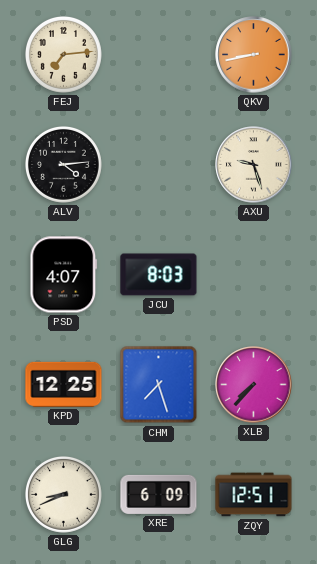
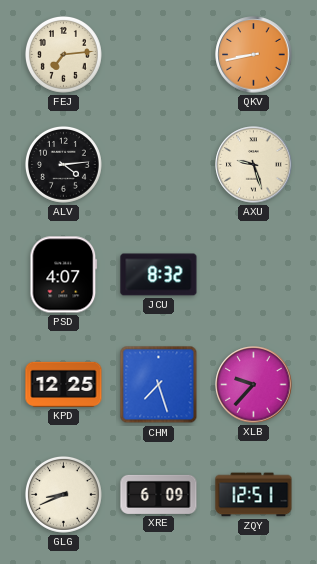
JCU: 8:03 -> 8:32 (159, 275)
XLB: 7:37 -> 9:37 (254, 385)
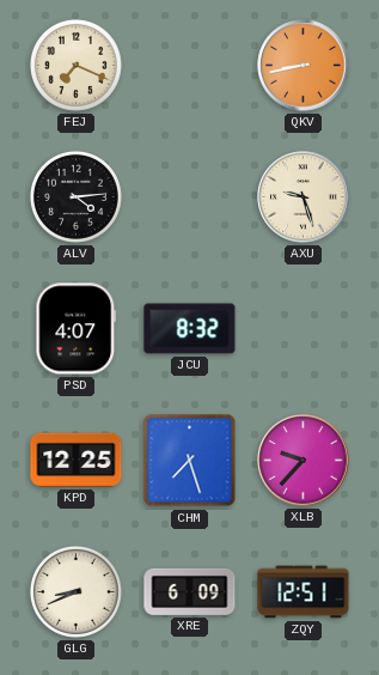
FEJ: 7:14 -> 7:19 (75, 65)
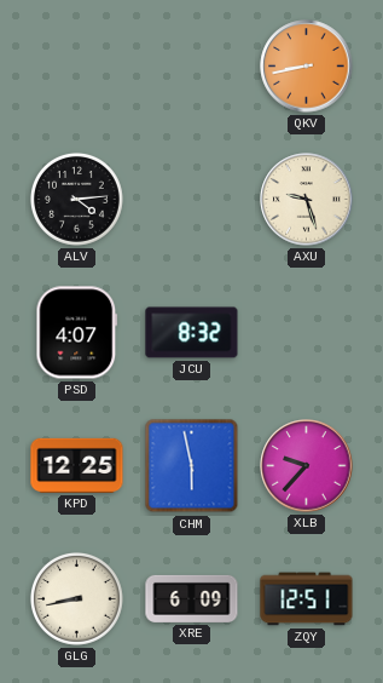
FEJ: 7:19 -> none (75, 65)
CHM: 7:27 -> 5:58 (192, 466)
GLG: 8:41 -> 8:43 (76, 598)
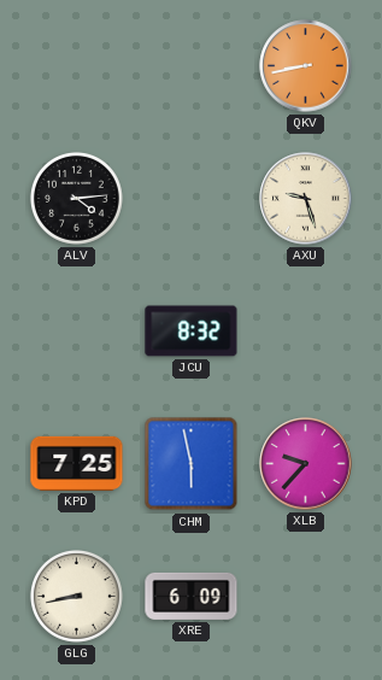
PSD: 4:07 -> none (77, 333)
KPD: 12:25 -> 7:25 (77, 463)
ZQY: 12:51 -> none (307, 599)
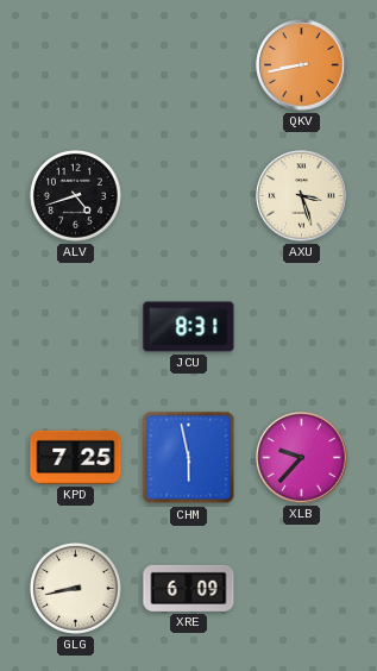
ALV: 4:14 -> 4:42 (75, 195)
AXU: 9:27 -> 3:27 (302, 196)
JCU: 8:32 -> 8:31 (189, 327)
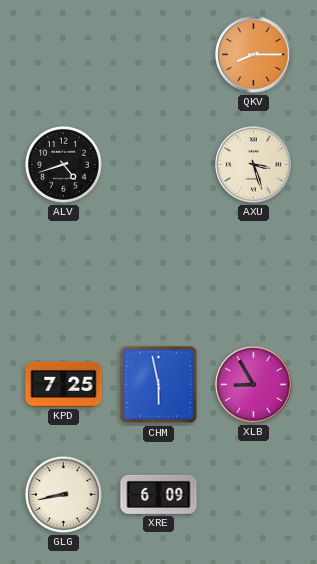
QKV: 8:43 -> 8:15 (254, 55)
JCU: 8:31 -> none (189, 327)
XLB: 9:37 -> 8:55 (254, 385)
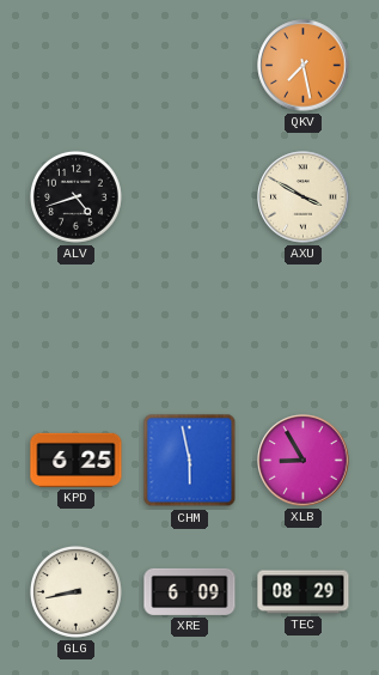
QKV: 8:15 -> 7:28 (304, 66)
AXU: 3:27 -> 3:50 (304, 197)
KPD: 7:25 -> 6:25 (77, 460)
TEC: none -> 08:29 (304, 592)
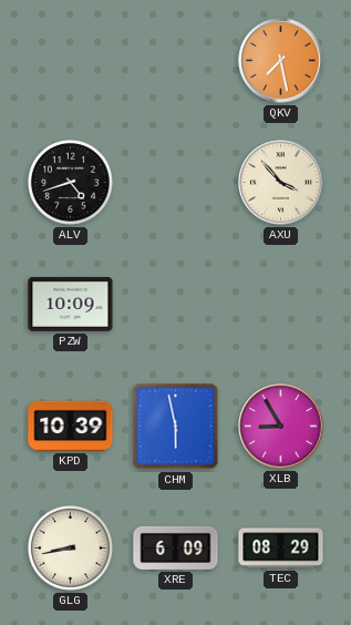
AXU: 3:50 -> 3:53 (281, 183)
PZW: none -> 10:09 (71, 305)
KPD: 6:25 -> 10:39 (71, 426)
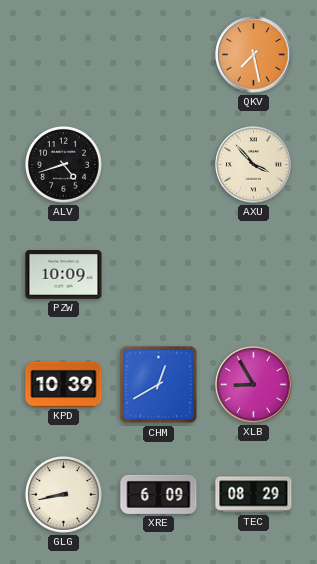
CHM: 5:58 -> 12:40 (159, 385)
